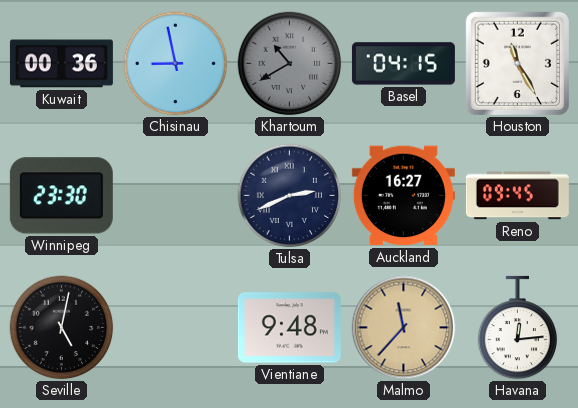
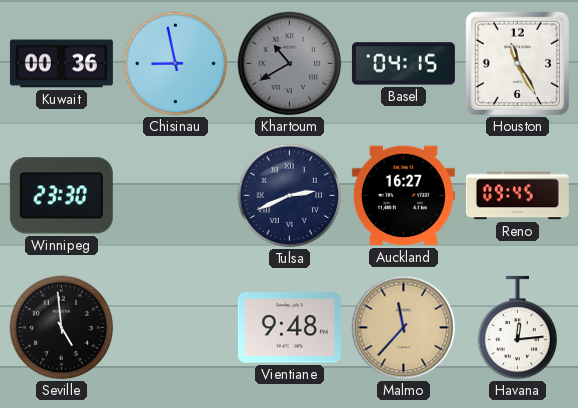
Seville: 5:02 -> 4:59 (62, 328)
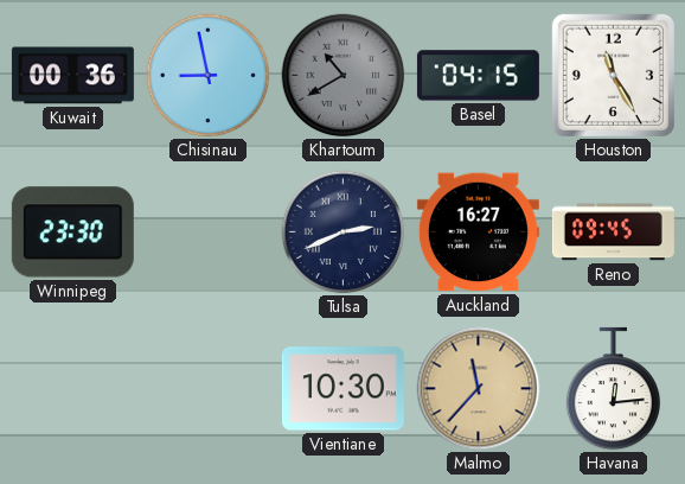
Seville: 4:59 -> none (62, 328)
Vientiane: 9:48 -> 10:30 (342, 389)
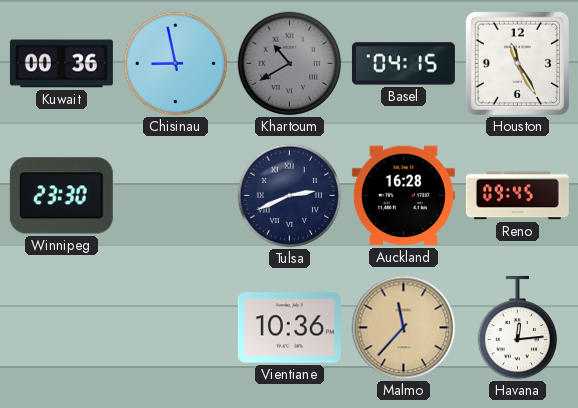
Auckland: 16:27 -> 16:28 (403, 196)
Vientiane: 10:30 -> 10:36 (289, 328)
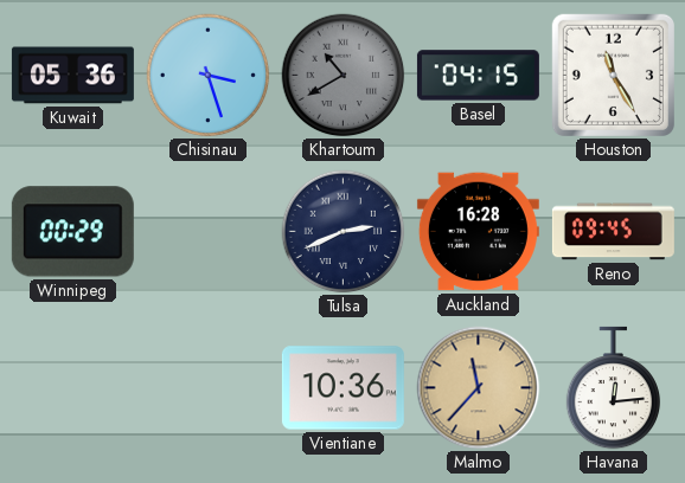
Kuwait: 00:36 -> 05:36 (72, 76)
Chisinau: 8:58 -> 3:27 (209, 76)
Winnipeg: 23:30 -> 00:29 (72, 232)
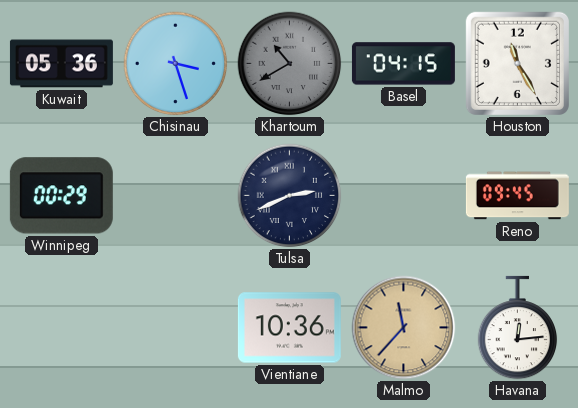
Auckland: 16:28 -> none (478, 232)
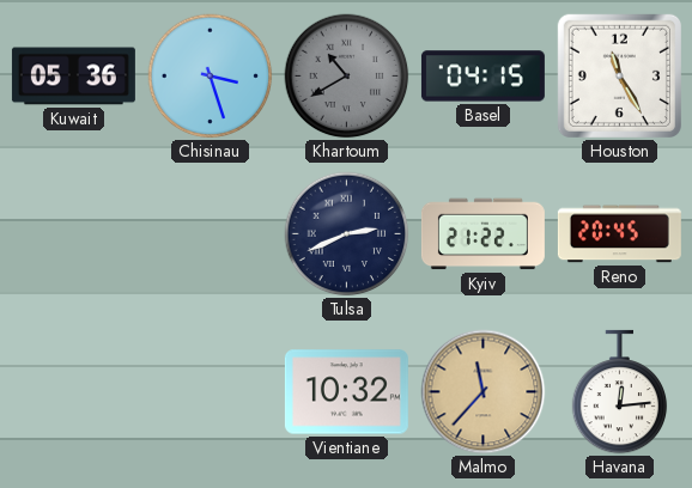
Winnipeg: 00:29 -> none (61, 196)
Kyiv: none -> 21:22 (482, 234)
Reno: 09:45 -> 20:45 (619, 234)
Vientiane: 10:36 -> 10:32 (346, 392)
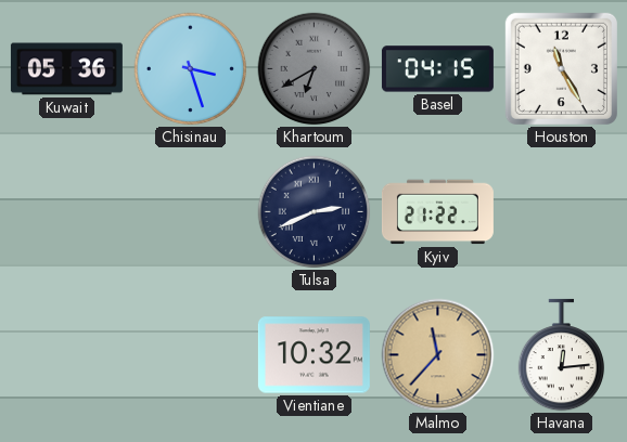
Khartoum: 10:40 -> 6:40 (315, 69)
Reno: 20:45 -> none (619, 234)
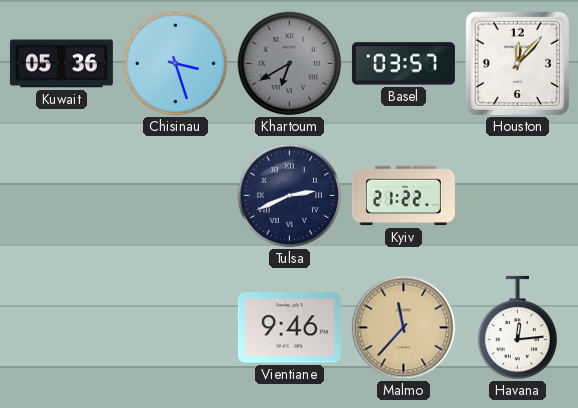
Basel: 04:15 -> 03:57 (403, 64)
Houston: 11:25 -> 12:07 (517, 63)
Vientiane: 10:32 -> 9:46 (289, 328)
